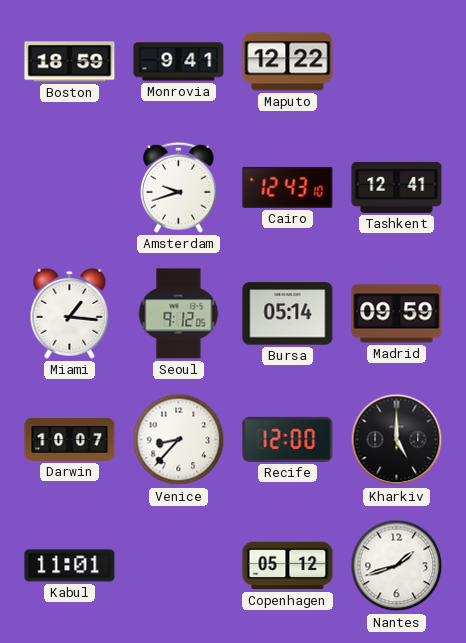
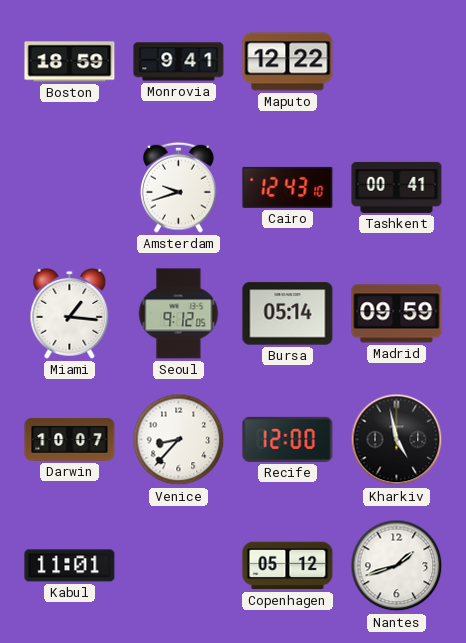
Tashkent: 12:41 -> 00:41 (397, 187)
Kharkiv: 5:00 -> 4:58 (397, 440)
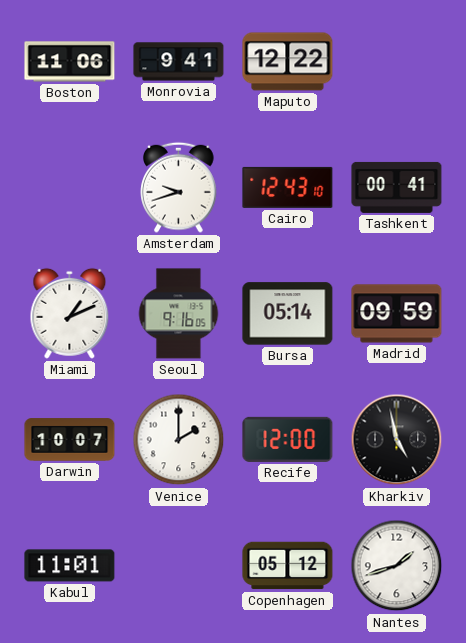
Boston: 18:59 -> 11:06 (70, 62)
Miami: 1:16 -> 1:11 (70, 313)
Seoul: 9:12 -> 9:16 (179, 314)
Venice: 8:37 -> 2:00 (179, 440)
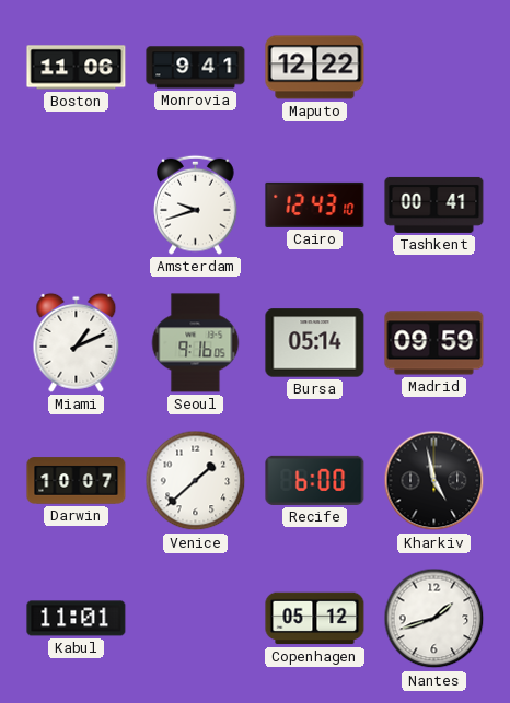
Venice: 2:00 -> 1:38 (196, 481)
Recife: 12:00 -> 6:00 (315, 480)
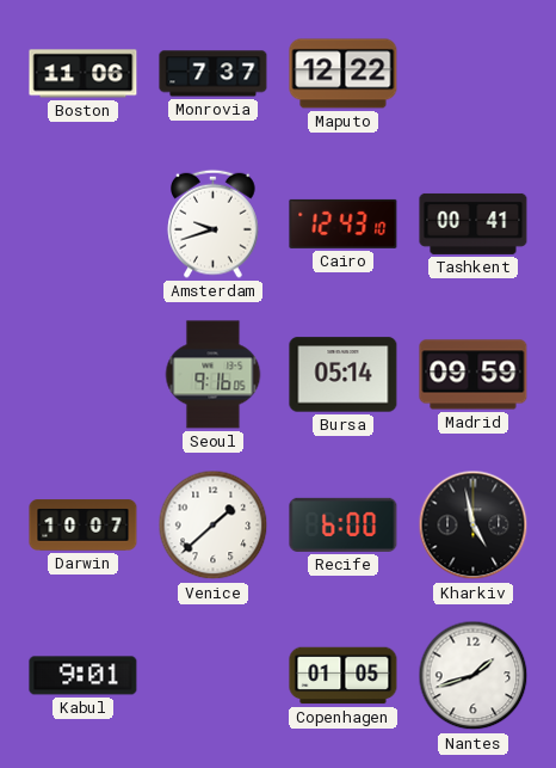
Monrovia: 9:41 -> 7:37 (214, 74)
Miami: 1:11 -> none (77, 342)
Kabul: 11:01 -> 9:01 (84, 676)
Copenhagen: 05:12 -> 01:05 (344, 676)
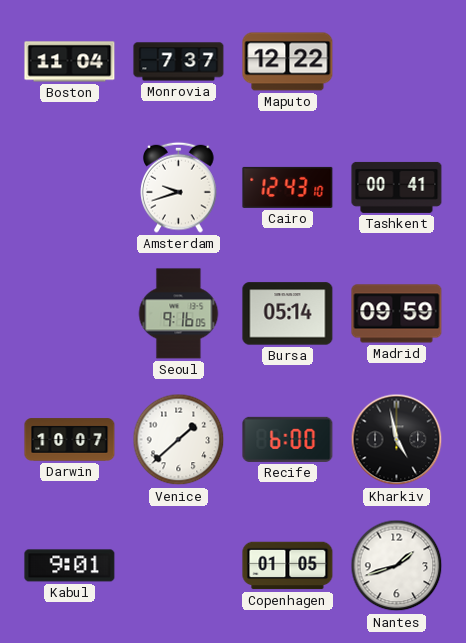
Boston: 11:06 -> 11:04 (70, 62)
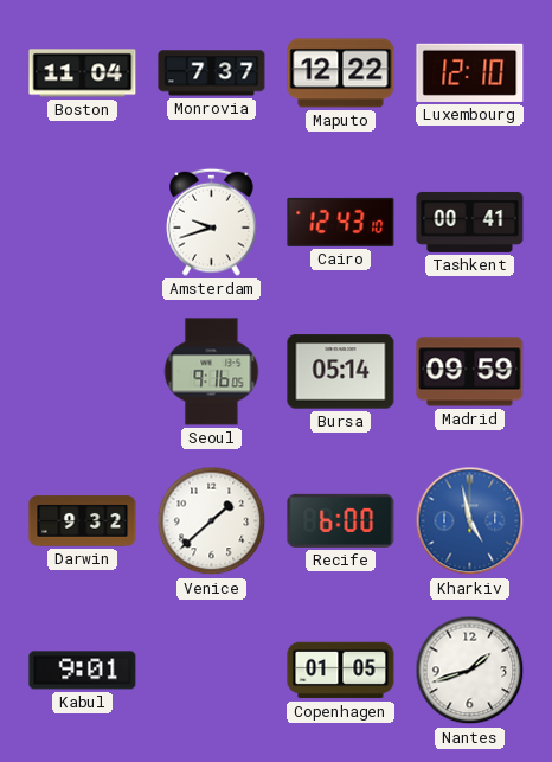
Luxembourg: none -> 12:10 (470, 72)
Darwin: 10:07 -> 9:32 (83, 521)
Kharkiv dial: black -> blue (470, 521)
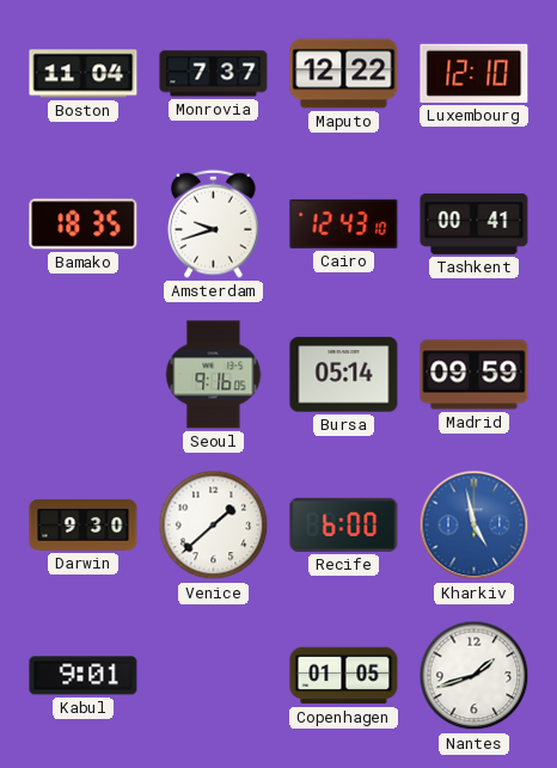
Bamako: none -> 18:35 (84, 225)
Darwin: 9:32 -> 9:30 (84, 526)
